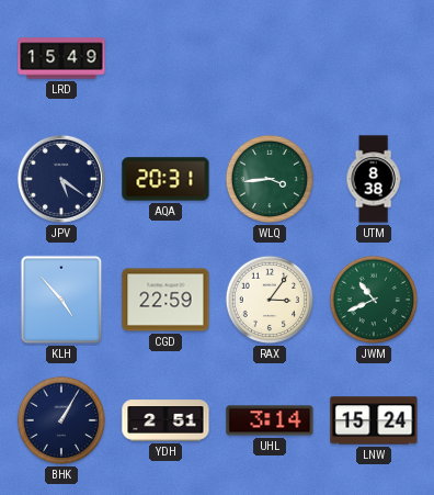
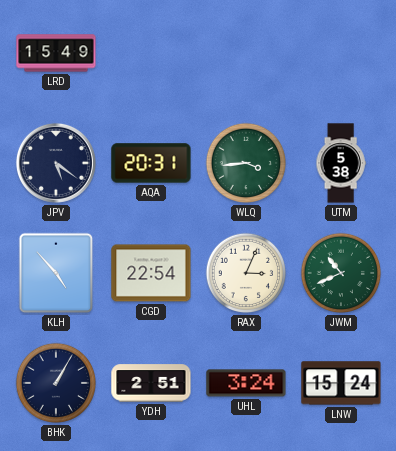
UTM: 8:38 -> 5:38 (341, 163)
CGD: 22:59 -> 22:54 (151, 273)
RAX: 3:06 -> 3:04 (246, 273)
UHL: 3:14 -> 3:24 (246, 383)
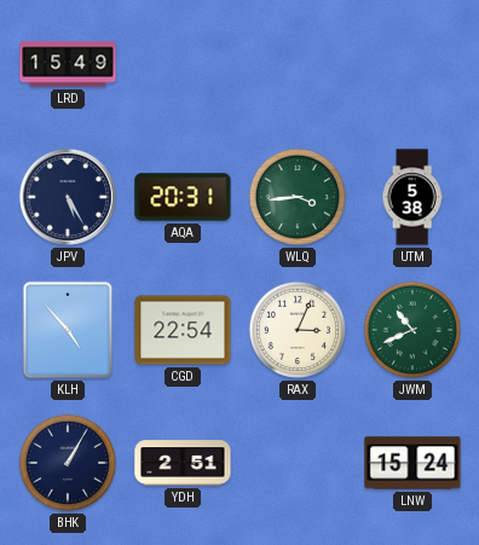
JPV: 5:21 -> 5:25 (68, 197)
UHL: 3:24 -> none (246, 383)
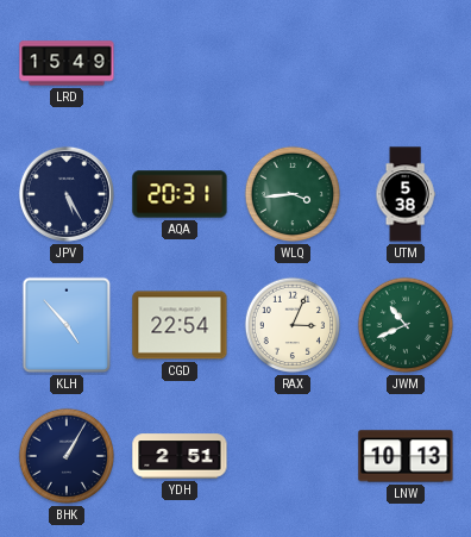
LNW: 15:24 -> 10:13 (406, 456)
